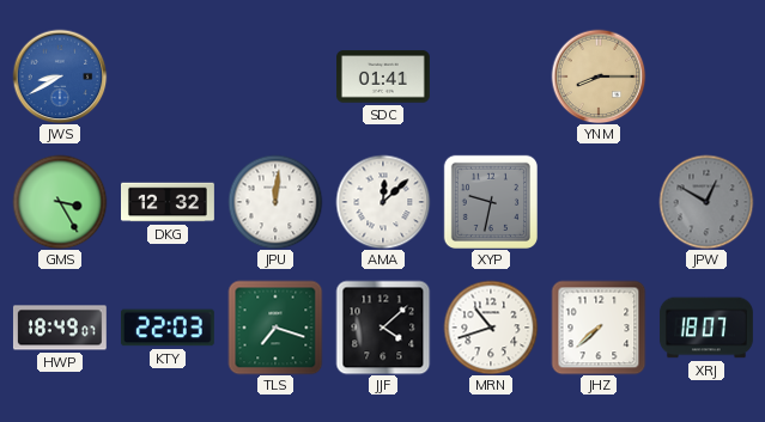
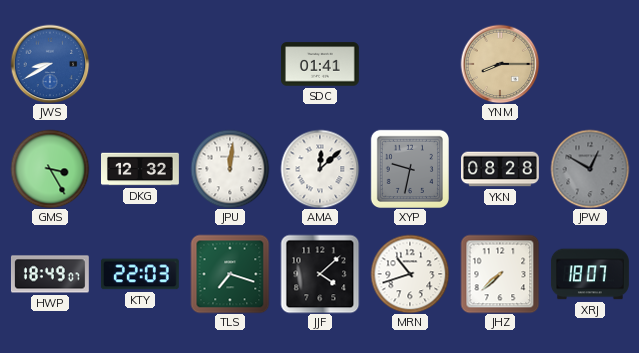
YKN: none -> 08:28 (501, 169)
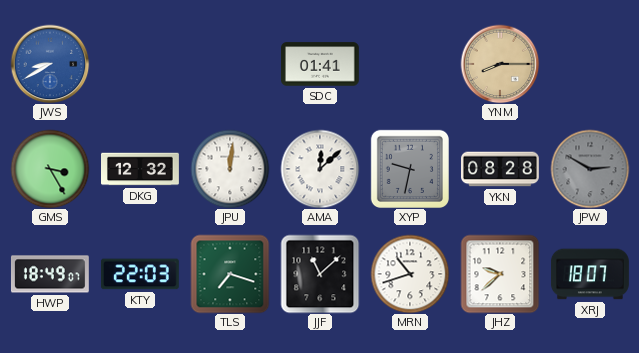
JPW: 12:50 -> 2:50 (590, 169)
JJF: 4:08 -> 11:08 (320, 274)
JHZ: 7:38 -> 9:38 (500, 274)
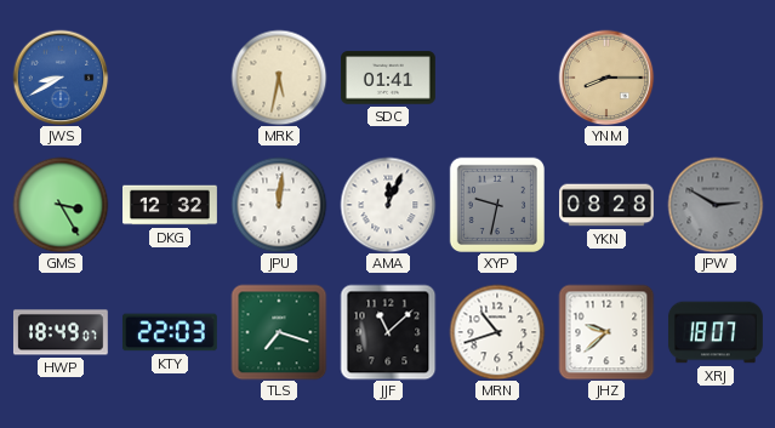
MRK: none -> 5:32 (279, 78)
AMA: 12:08 -> 12:04 (388, 205)
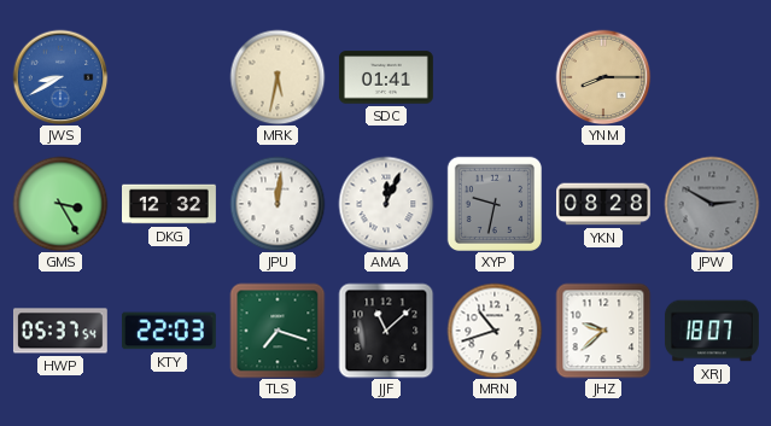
HWP: 18:49 -> 05:37 (60, 331)
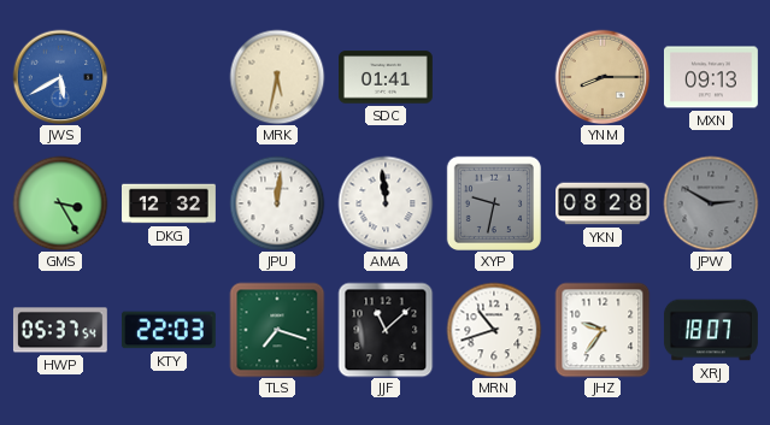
JWS: 8:40 -> 5:40 (60, 77)
MXN: none -> 09:13 (711, 77)
AMA: 12:04 -> 11:59 (386, 203)
JHZ: 9:38 -> 9:36 (603, 330)
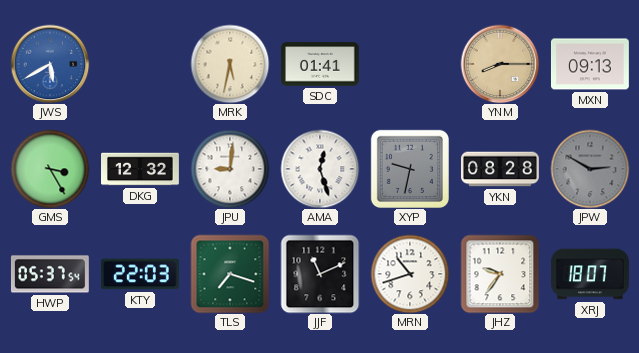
JPU: 12:01 -> 9:01 (230, 169)
AMA: 11:59 -> 12:27 (320, 169)
JJF: 11:08 -> 11:11 (320, 274)
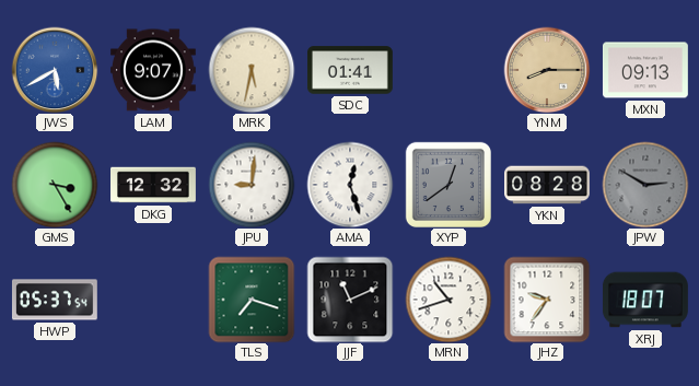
LAM: none -> 9:07 (153, 70)
XYP: 9:32 -> 12:39 (448, 185)
KTY: 22:03 -> none (140, 274)
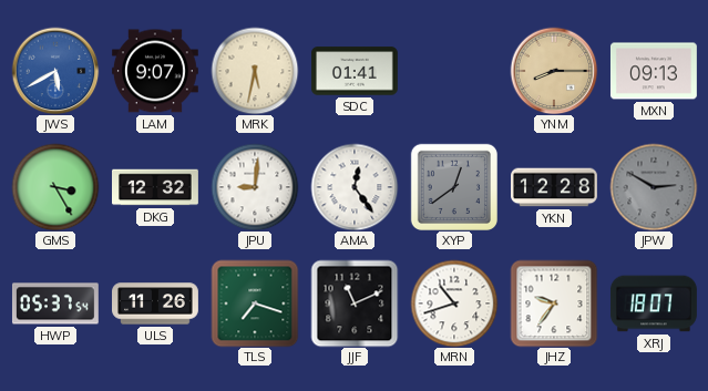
AMA: 12:27 -> 12:24 (355, 187)
YKN: 08:28 -> 12:28 (555, 187)
ULS: none -> 11:26 (156, 303)
